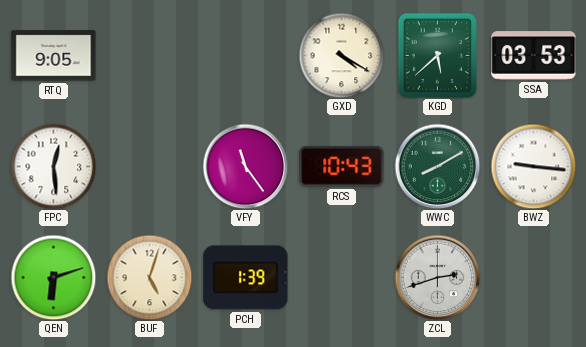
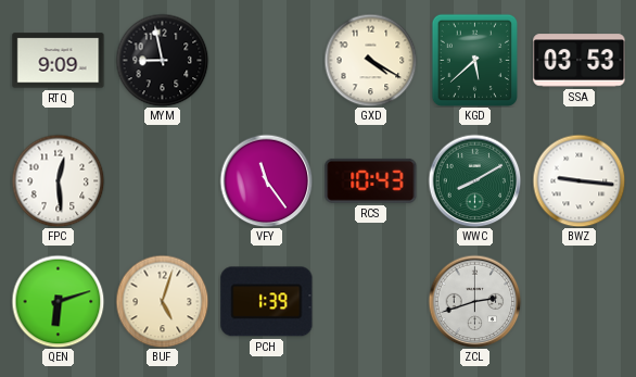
RTQ: 9:05 -> 9:09 (59, 61)
MYM: none -> 8:58 (162, 60)
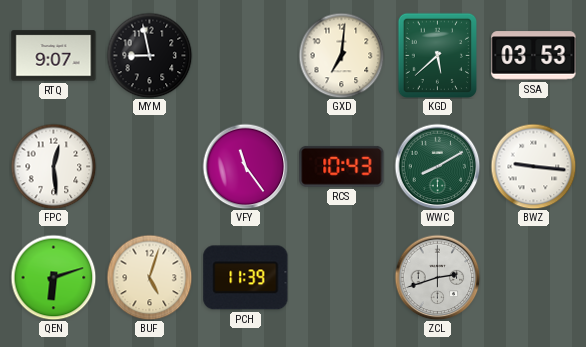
RTQ: 9:09 -> 9:07 (54, 56)
GXD: 4:20 -> 7:01 (341, 55)
PCH: 1:39 -> 11:39 (246, 278)
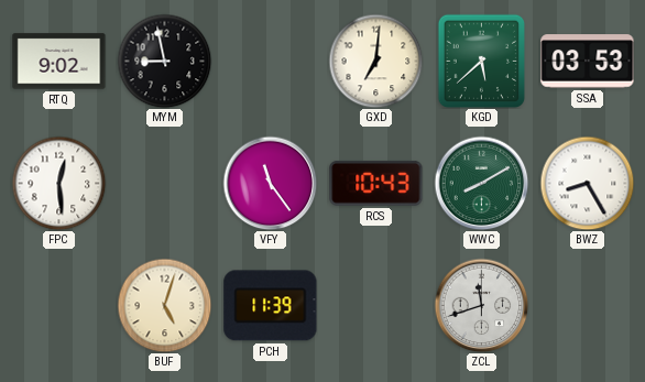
RTQ: 9:07 -> 9:02 (59, 62)
BWZ: 9:16 -> 8:25 (587, 183)
QEN: 6:12 -> none (53, 277)
ZCL: 2:42 -> 11:42 (481, 305)
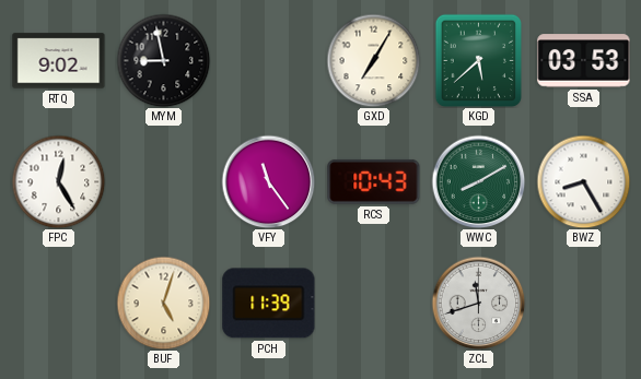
GXD: 7:01 -> 7:05 (373, 60)
FPC: 12:29 -> 12:25 (58, 181)
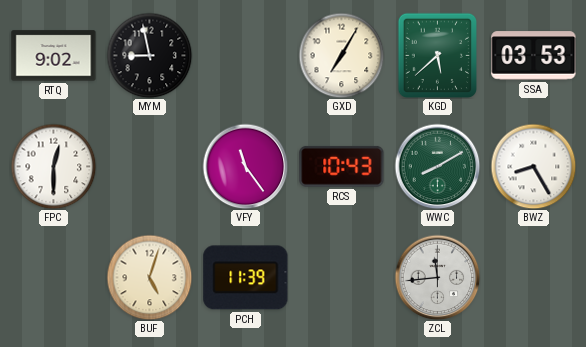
FPC: 12:25 -> 12:30 (53, 166)
ZCL: 11:42 -> 11:44 (437, 277)
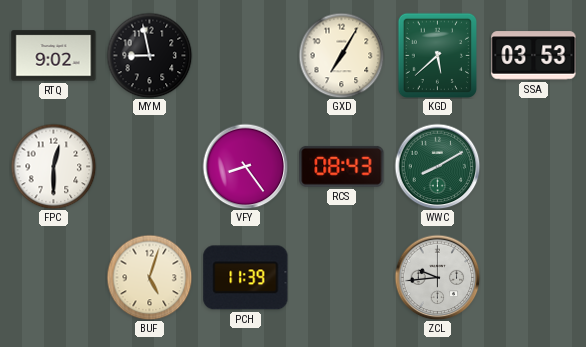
VFY: 11:24 -> 8:24 (245, 166)
RCS: 10:43 -> 08:43 (342, 166)
BWZ: 8:25 -> none (533, 166)
ZCL: 11:44 -> 9:44 (437, 277)
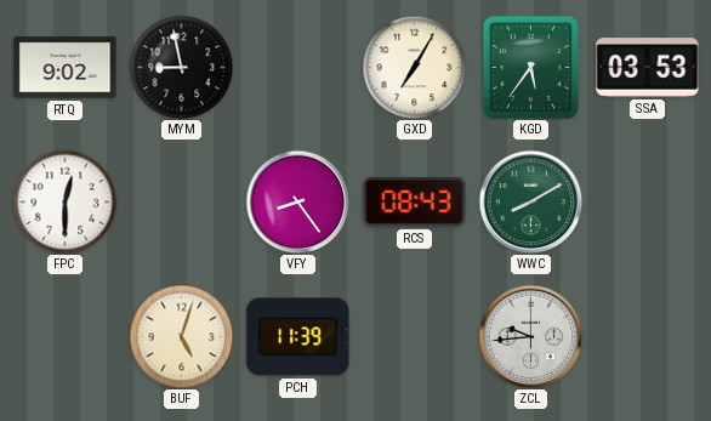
KGD: 5:38 -> 5:36 (530, 67)
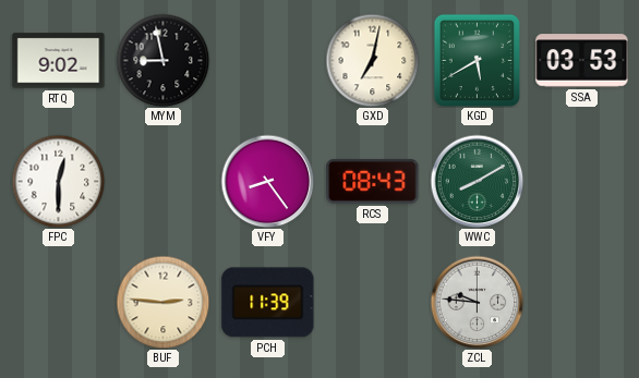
GXD: 7:05 -> 7:02 (372, 60)
KGD: 5:36 -> 5:40 (477, 60)
BUF: 5:03 -> 2:46 (162, 302)
ZCL: 9:44 -> 9:46 (477, 302)
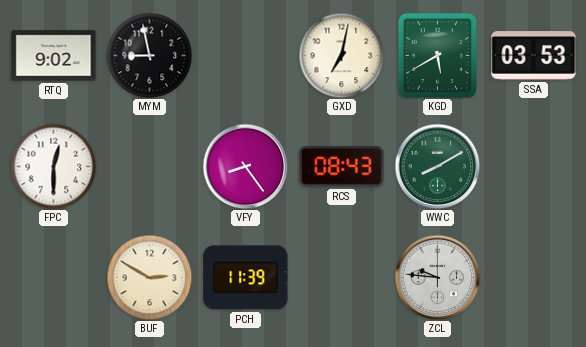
BUF: 2:46 -> 2:50 (149, 277)
